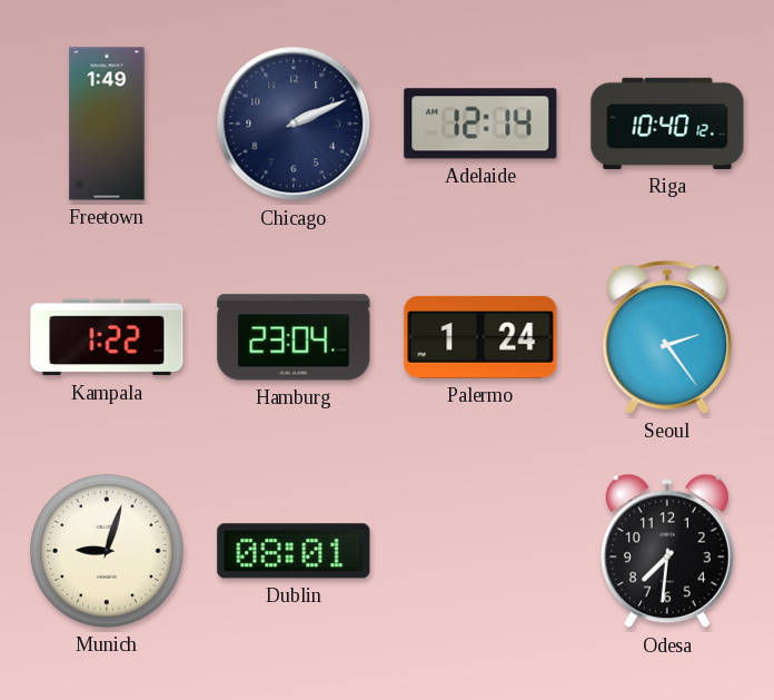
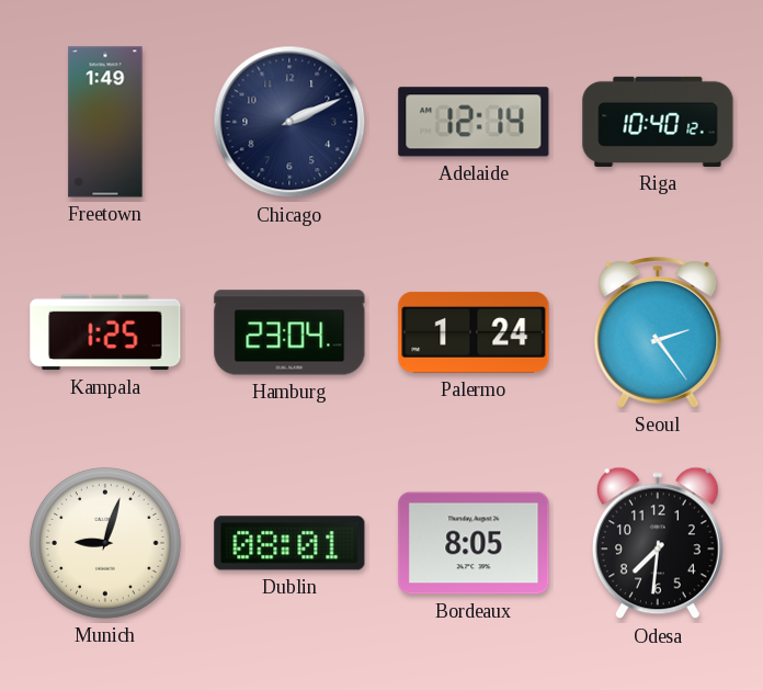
Kampala: 1:22 -> 1:25 (105, 332)
Bordeaux: none -> 8:05 (474, 543)
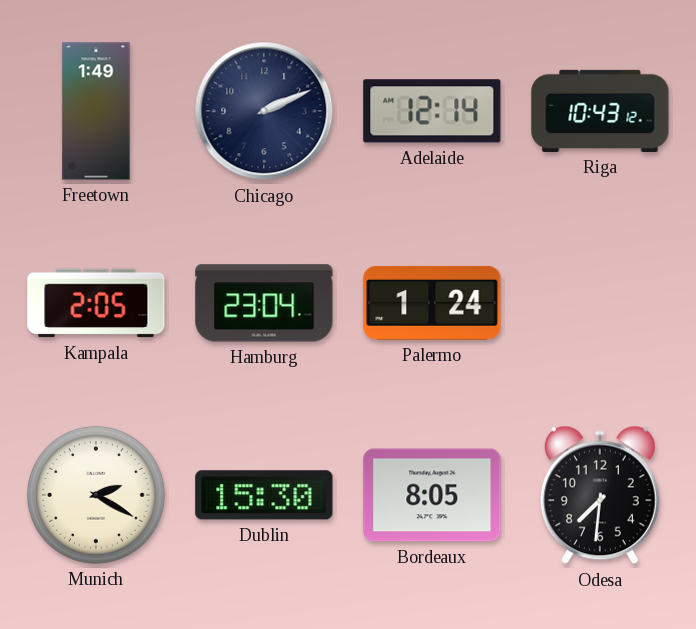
Riga: 10:40 -> 10:43 (600, 111)
Kampala: 1:25 -> 2:05 (96, 303)
Seoul: 2:24 -> none (658, 333)
Munich: 9:03 -> 2:20 (96, 495)
Dublin: 08:01 -> 15:30 (264, 495)
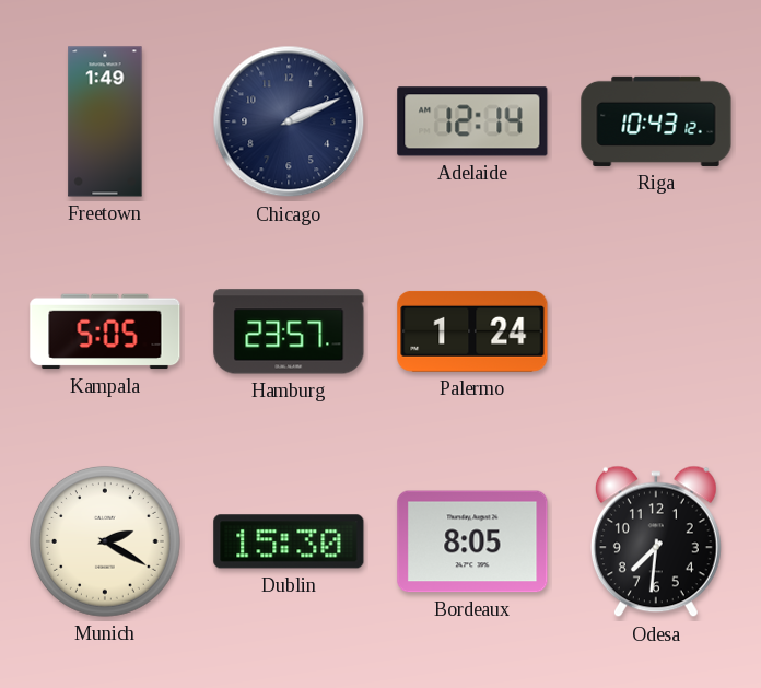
Kampala: 2:05 -> 5:05 (105, 331)
Hamburg: 23:04 -> 23:57 (289, 331)
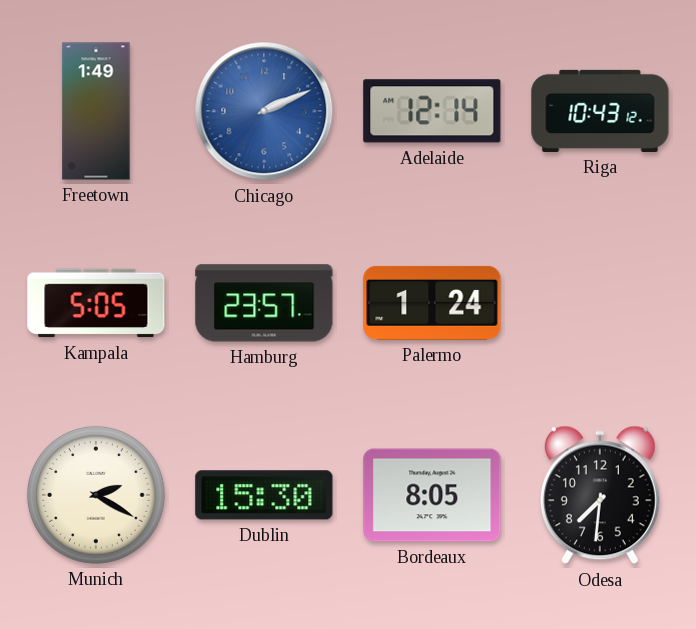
Chicago dial: navy -> blue (264, 111)
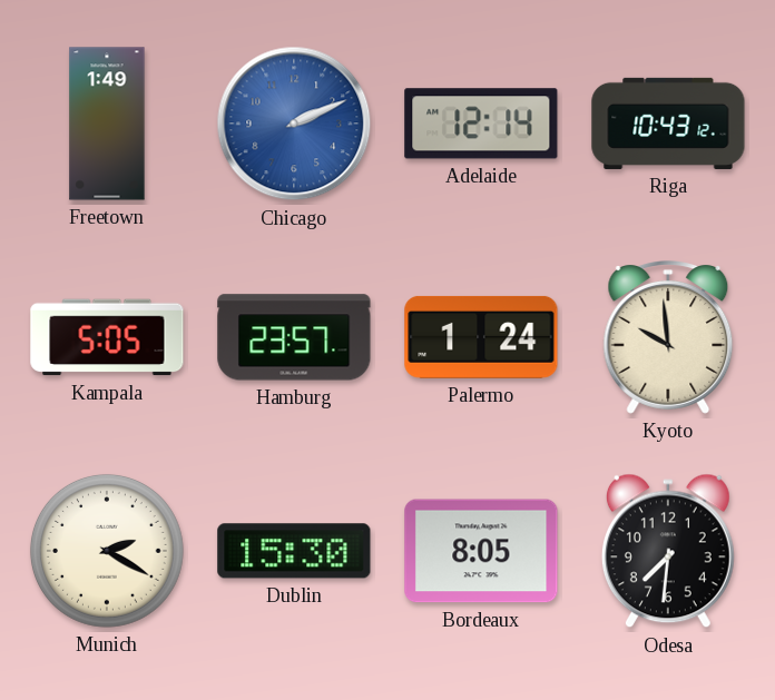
Kyoto: none -> 9:59 (668, 338)
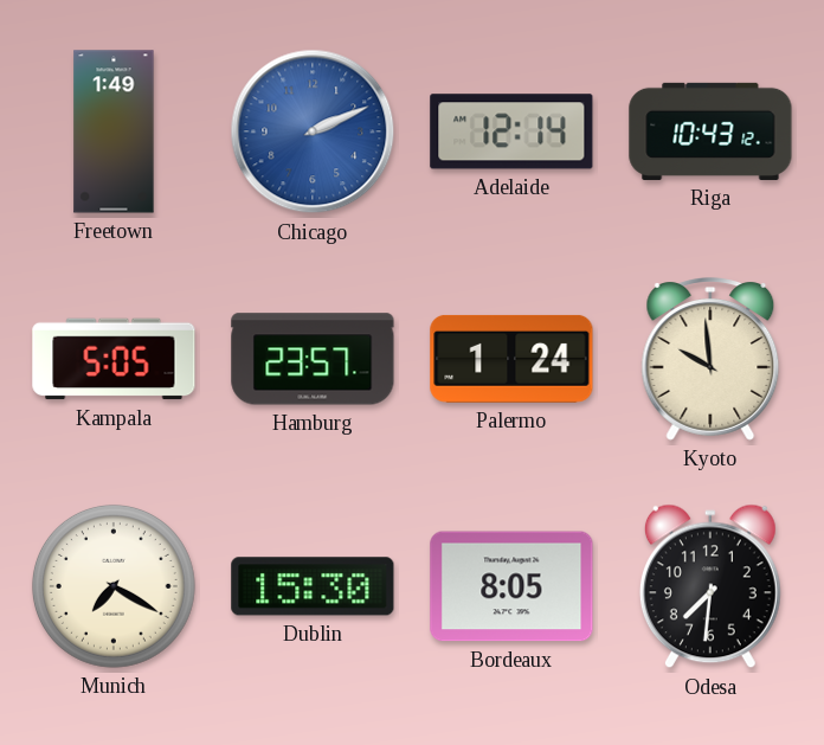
Munich: 2:20 -> 7:20 (114, 586)
